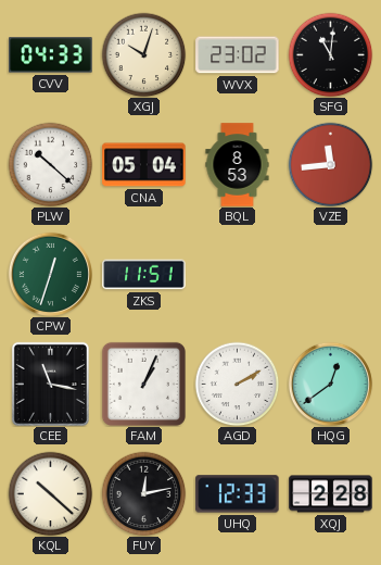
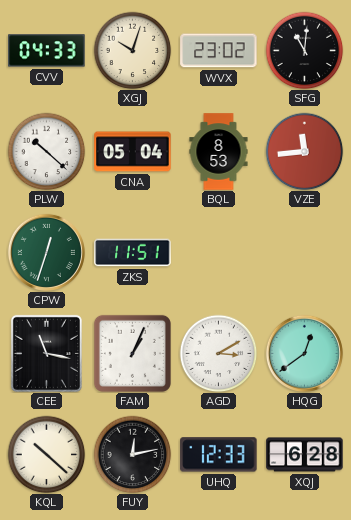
AGD: 2:10 -> 3:10 (218, 353)
XQJ: 2:28 -> 6:28 (305, 455)
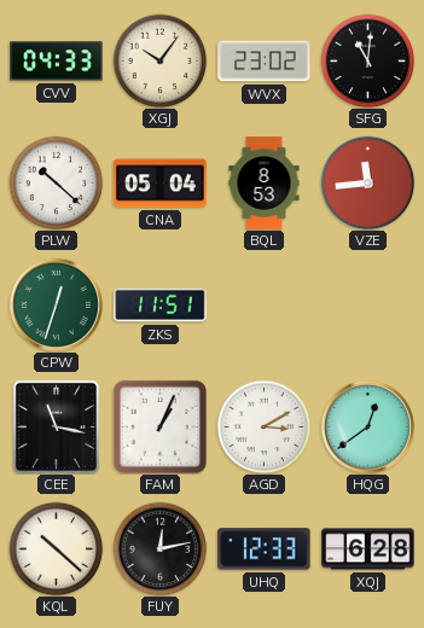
XGJ: 10:03 -> 10:06 (159, 60)
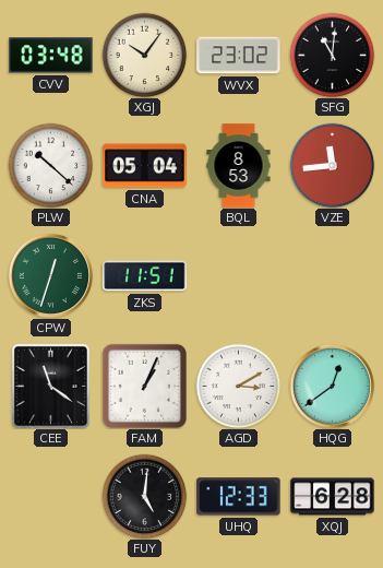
CVV: 04:33 -> 03:48 (51, 56)
CEE: 11:17 -> 11:21 (50, 386)
KQL: 10:22 -> none (56, 548)
FUY: 12:13 -> 5:01 (144, 496)
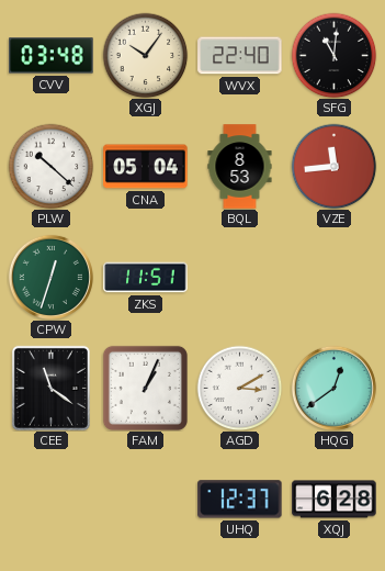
WVX: 23:02 -> 22:40 (240, 56)
FUY: 5:01 -> none (144, 496)
UHQ: 12:33 -> 12:37 (240, 500)
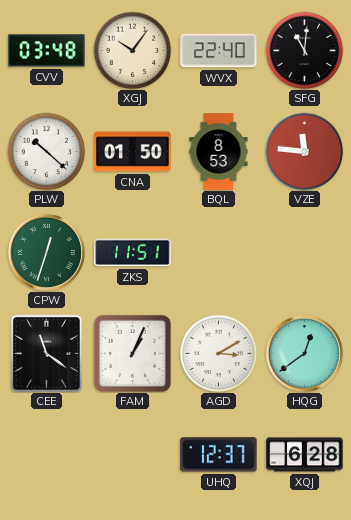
CNA: 05:04 -> 01:50 (133, 152)
VZE: 11:44 -> 11:46 (304, 151)
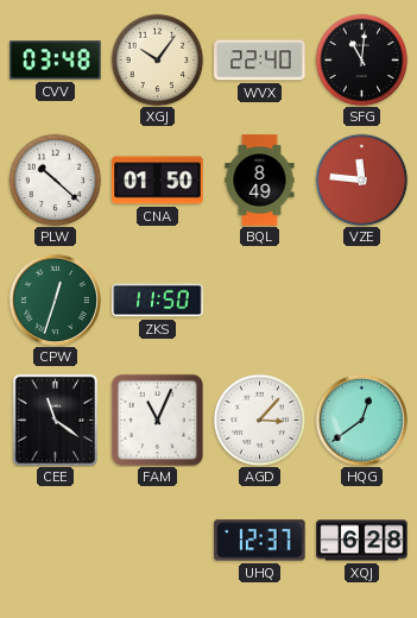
BQL: 8:53 -> 8:49 (260, 181)
ZKS: 11:51 -> 11:50 (158, 301)
FAM: 1:04 -> 11:04 (157, 420)
AGD: 3:10 -> 3:07 (259, 420)
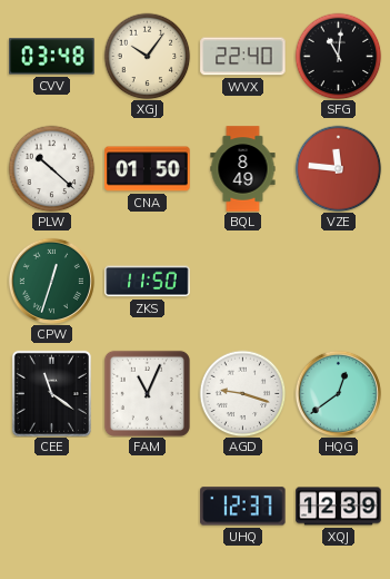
AGD: 3:07 -> 9:18 (242, 393)
XQJ: 6:28 -> 12:39 (339, 507)
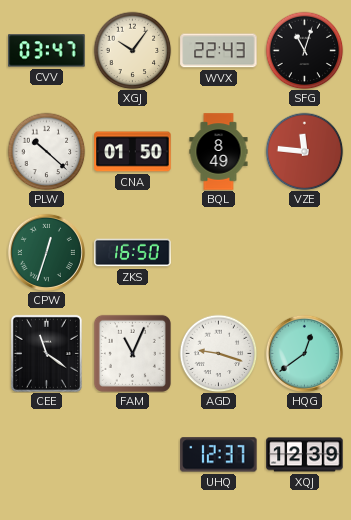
CVV: 03:48 -> 03:47 (47, 51)
WVX: 22:40 -> 22:43 (219, 51)
SFG: 11:01 -> 11:03 (304, 50)
ZKS: 11:50 -> 16:50 (133, 253)
